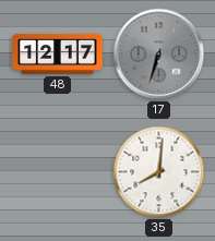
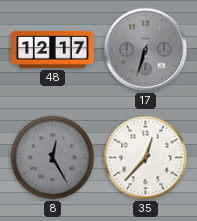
8: none -> 12:25 (53, 158)
35: 8:01 -> 12:37 (146, 158)
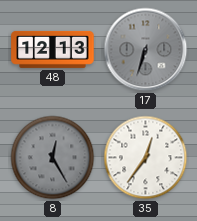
48: 12:17 -> 12:13 (53, 49)
35: 12:37 -> 12:36 (146, 158)
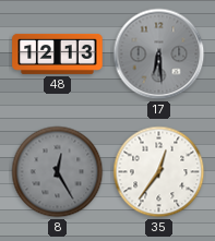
17: 6:33 -> 6:29 (159, 55)
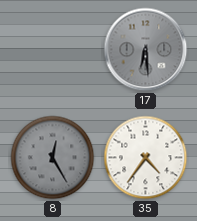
48: 12:13 -> none (58, 53)
35: 12:36 -> 4:36 (146, 158)
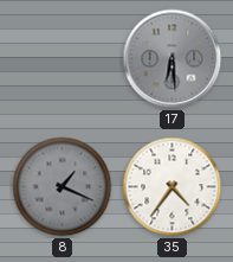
8: 12:25 -> 1:19 (63, 187)
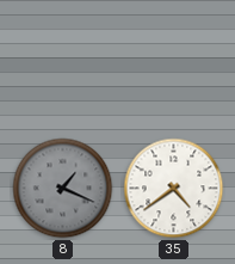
17: 6:29 -> none (173, 59)
35: 4:36 -> 4:39 (174, 189)
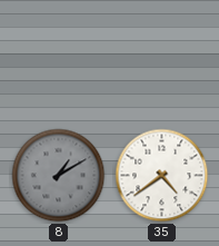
8: 1:19 -> 1:10 (59, 176)
